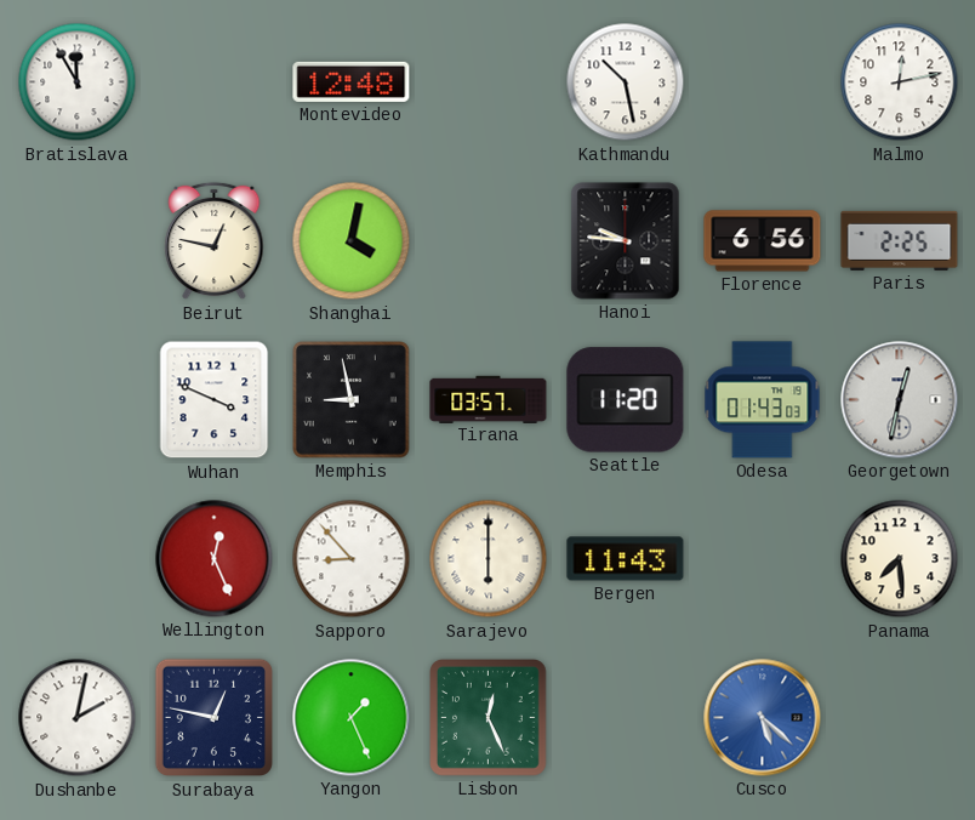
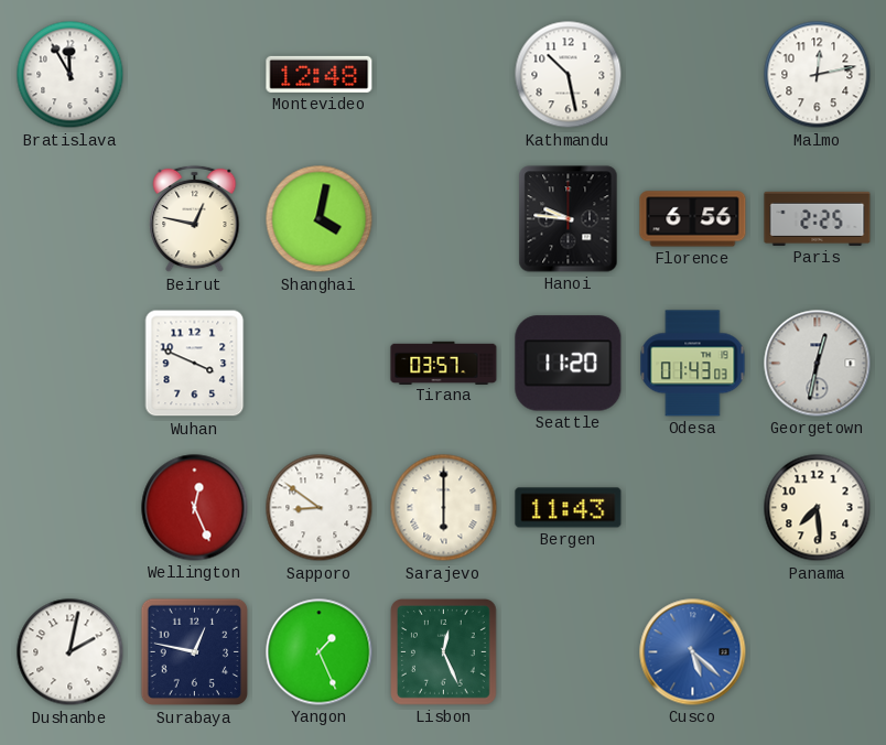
Memphis: 8:58 -> none (352, 400)
Sapporo: 8:53 -> 8:51 (320, 508)
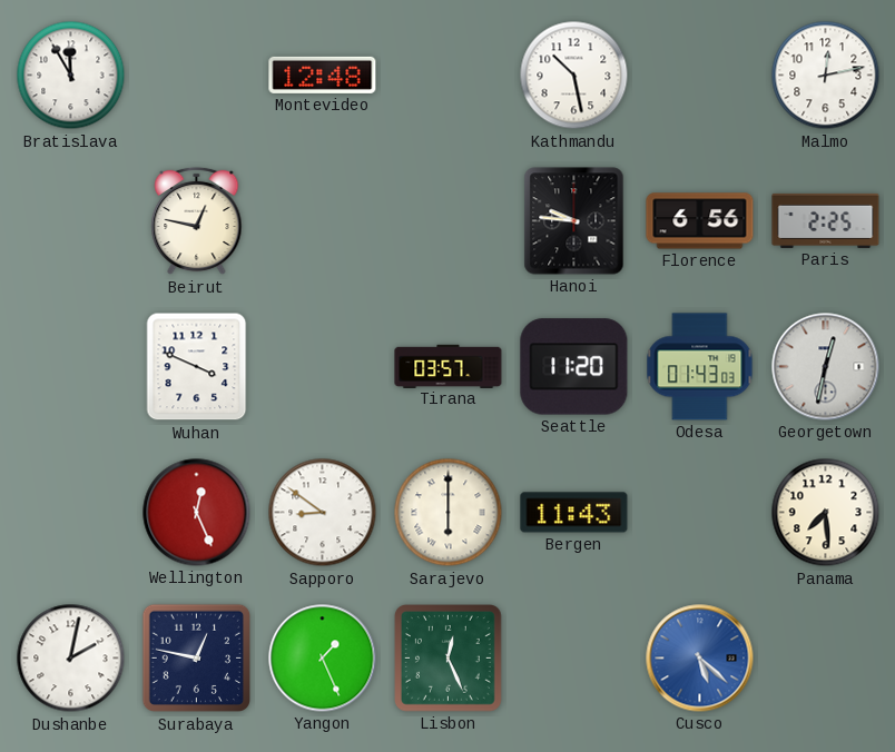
Shanghai: 4:02 -> none (320, 219)
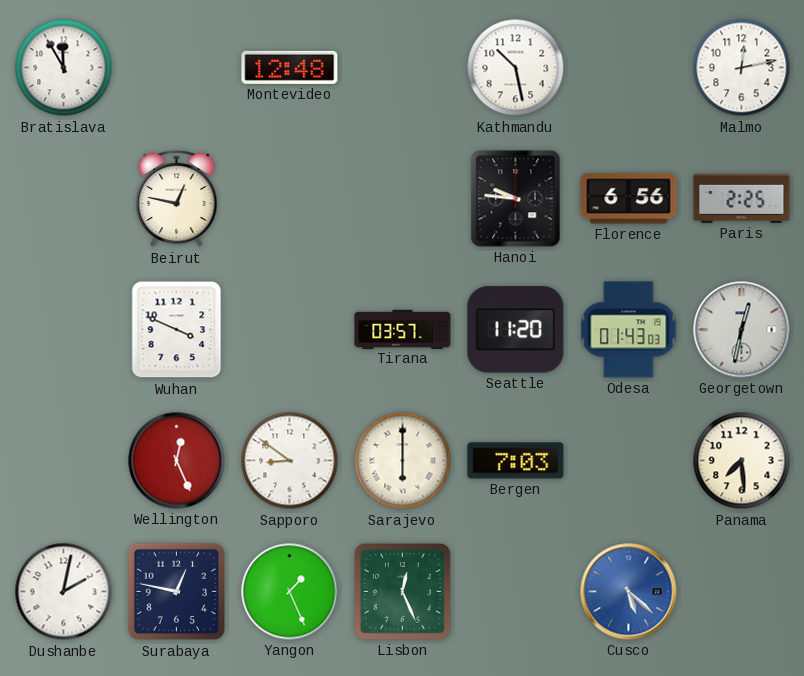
Bergen: 11:43 -> 7:03 (516, 461)
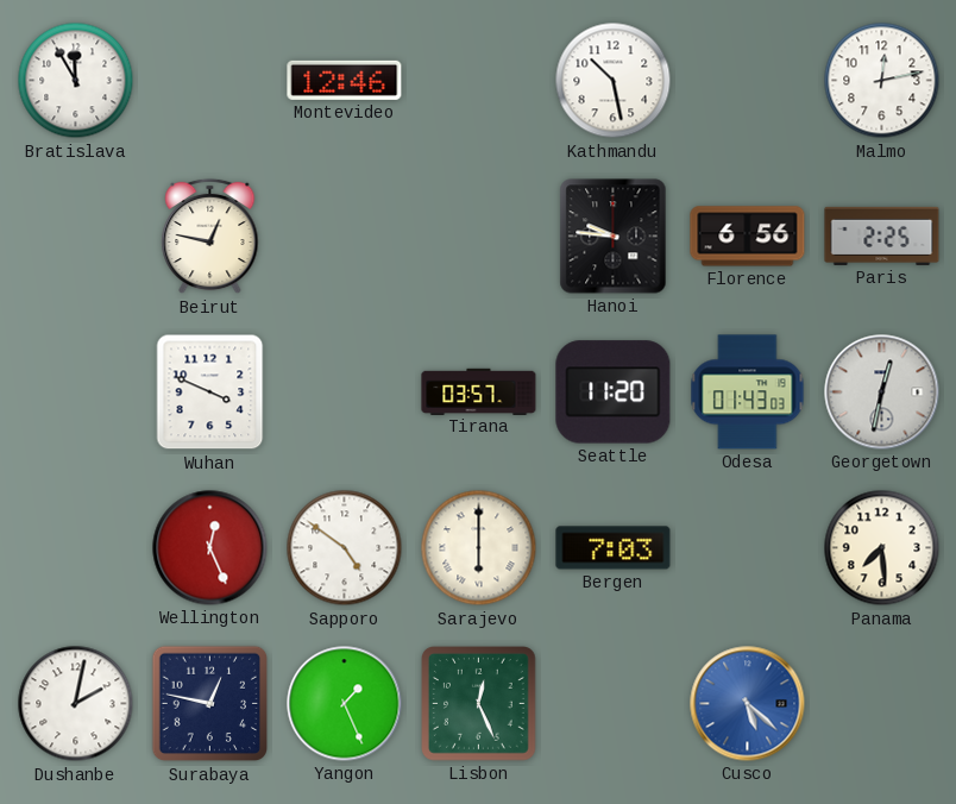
Montevideo: 12:48 -> 12:46 (345, 80)
Sapporo: 8:51 -> 4:51 (345, 548)
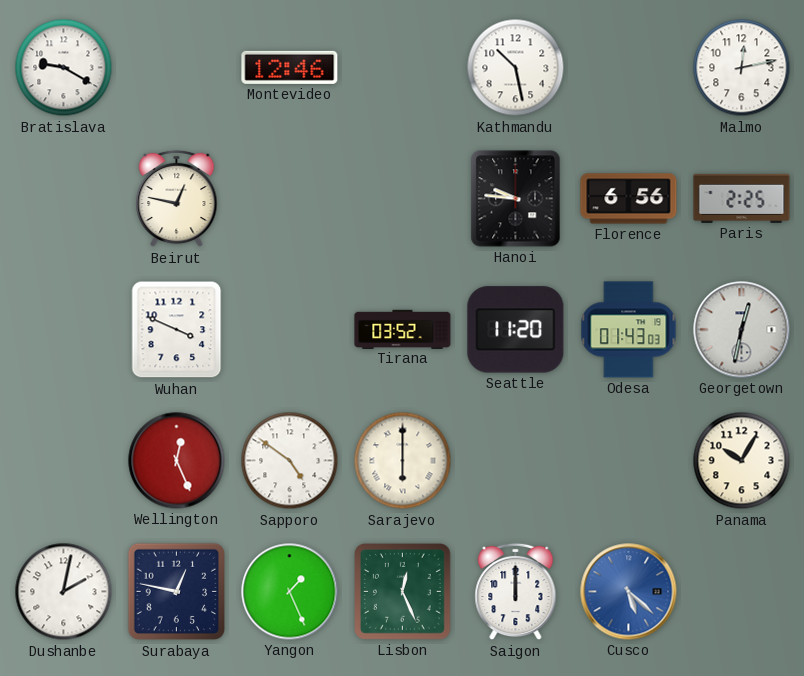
Bratislava: 11:55 -> 9:20 (64, 68)
Tirana: 03:57 -> 03:52 (403, 329)
Bergen: 7:03 -> none (614, 548)
Panama: 7:29 -> 10:05 (742, 461)
Saigon: none -> 12:00 (516, 592)
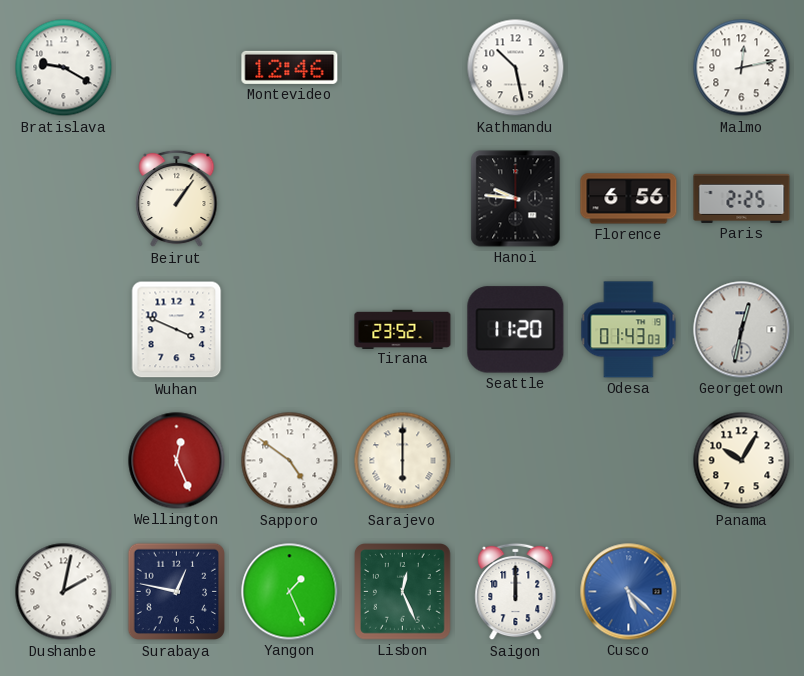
Beirut: 12:47 -> 1:06 (177, 199)
Tirana: 03:52 -> 23:52 (403, 329)
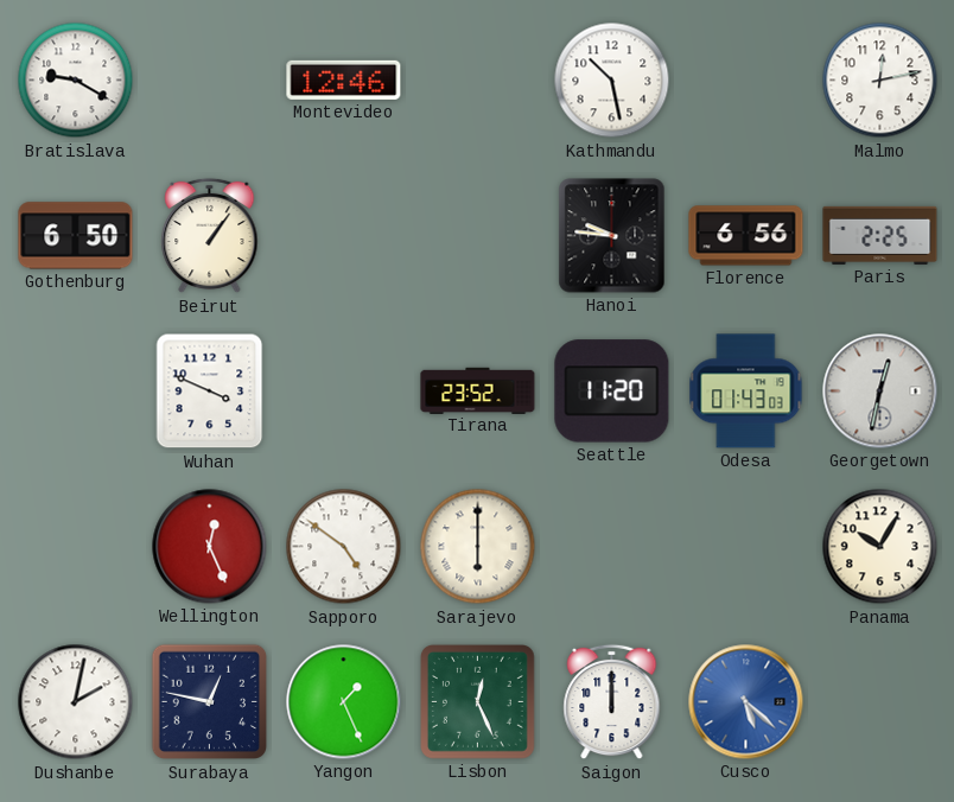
Gothenburg: none -> 6:50 (76, 236)
